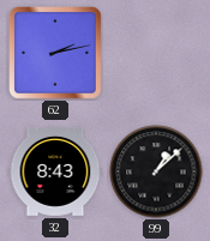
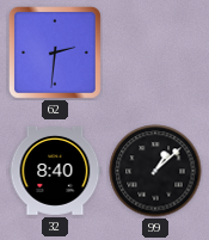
62: 2:13 -> 2:31 (56, 54)
32: 8:43 -> 8:40 (55, 171)
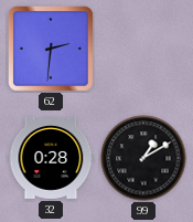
32: 8:40 -> 0:28 (51, 158)
99: 1:08 -> 1:10 (143, 158)
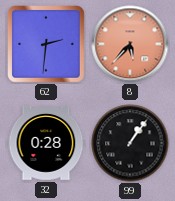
8: none -> 5:37 (130, 44)
99: 1:10 -> 1:06 (130, 143)
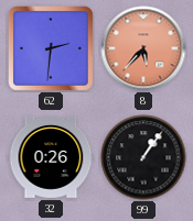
32: 0:28 -> 0:26 (51, 157)
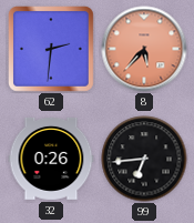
99: 1:06 -> 6:44 (144, 159)
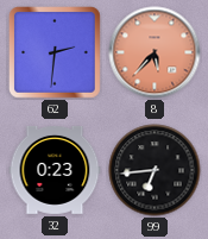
32: 0:26 -> 0:23 (55, 170)
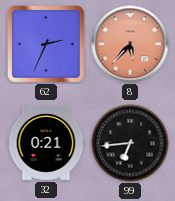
62: 2:31 -> 2:34 (47, 45)
32: 0:23 -> 0:21 (46, 143)
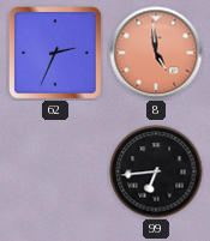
8: 5:37 -> 4:59 (156, 53)
32: 0:21 -> none (46, 143)
